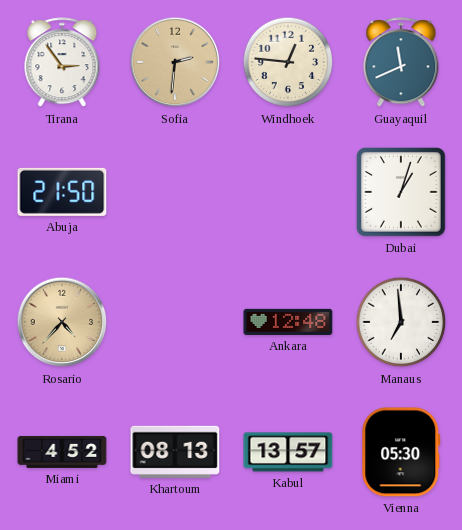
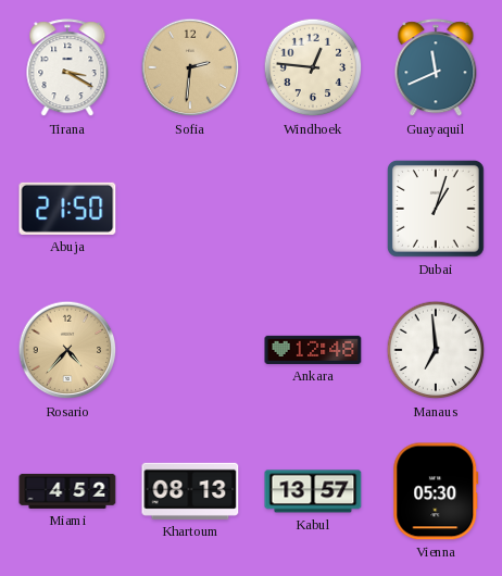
Tirana: 2:54 -> 3:20 (67, 68)
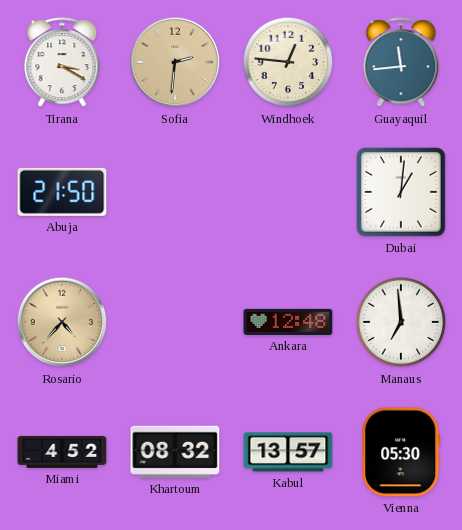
Guayaquil: 11:41 -> 11:44 (401, 63)
Dubai: 1:03 -> 1:01 (401, 192)
Khartoum: 08:13 -> 08:32 (175, 452)
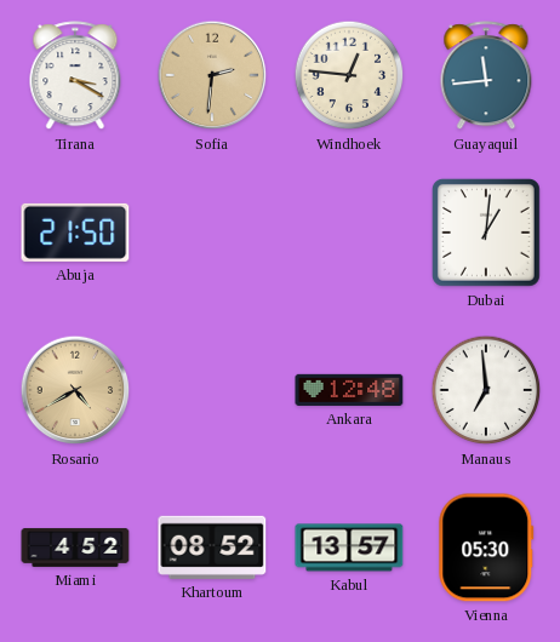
Rosario: 4:37 -> 4:40 (75, 390)
Khartoum: 08:32 -> 08:52 (212, 548)
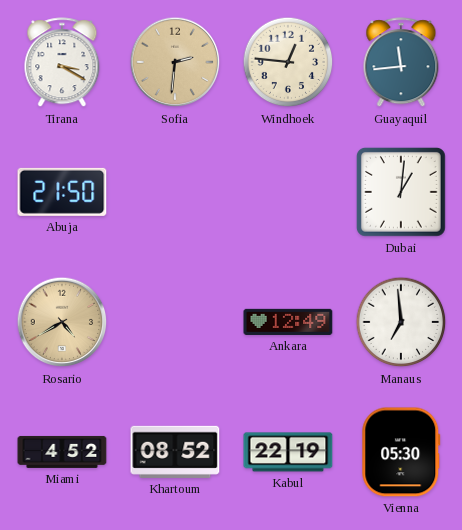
Ankara: 12:48 -> 12:49 (288, 322)
Kabul: 13:57 -> 22:19 (288, 452)
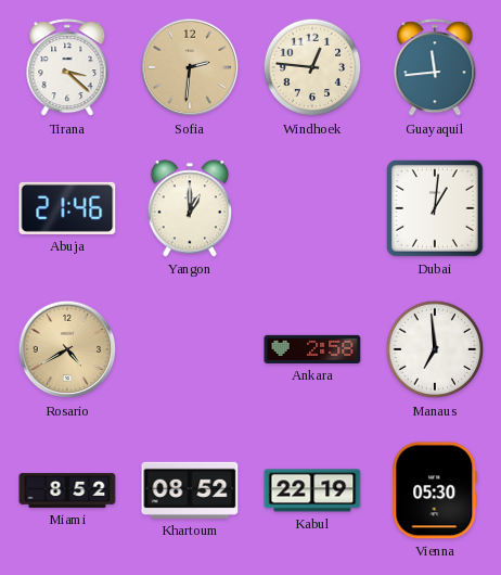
Tirana: 3:20 -> 3:22 (67, 68)
Abuja: 21:50 -> 21:46 (67, 208)
Yangon: none -> 1:00 (190, 208)
Ankara: 12:49 -> 2:58 (312, 349)
Miami: 4:52 -> 8:52 (67, 490)
